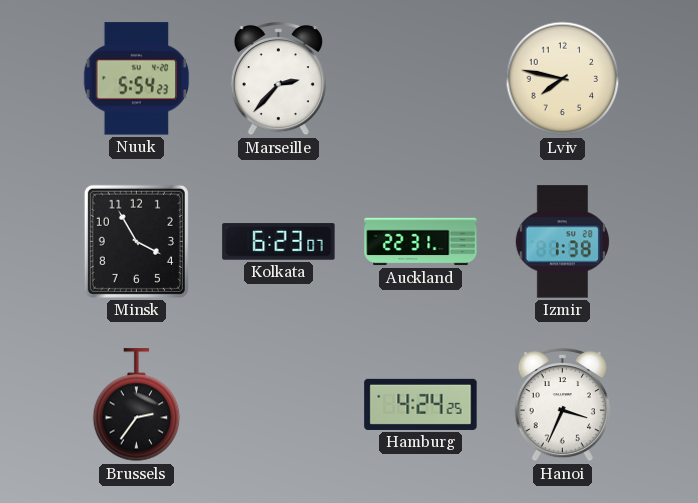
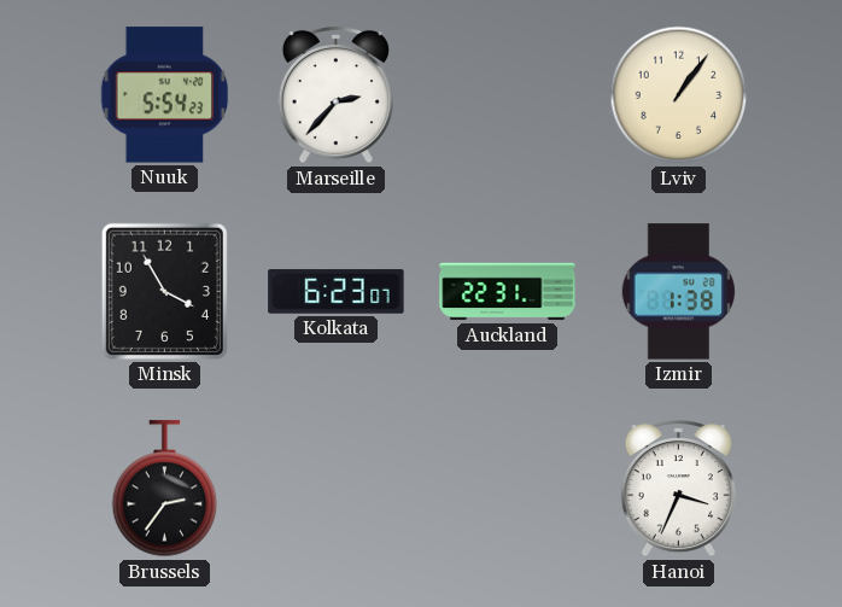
Lviv: 7:47 -> 1:06 (679, 95)
Hamburg: 4:24 -> none (421, 404)
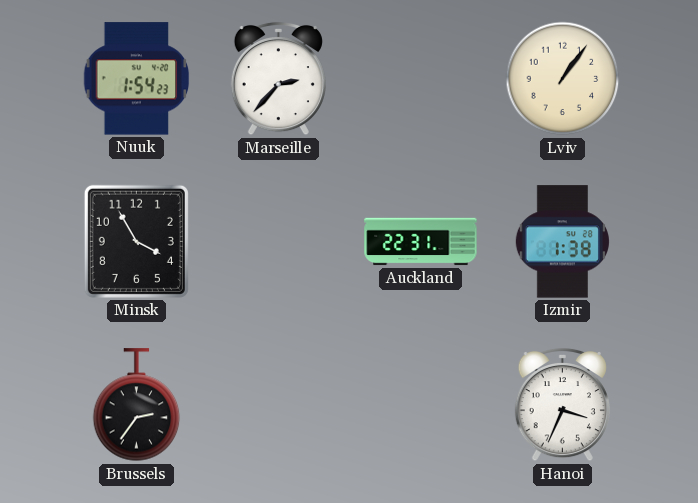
Nuuk: 5:54 -> 1:54 (137, 79)
Kolkata: 6:23 -> none (337, 292)
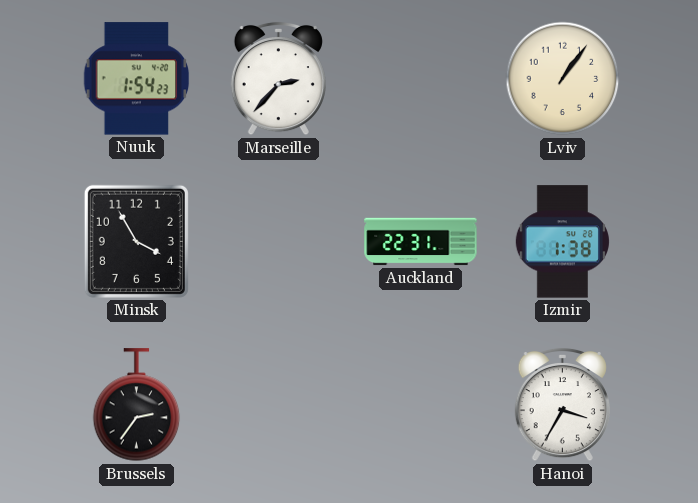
Hanoi: 3:34 -> 3:35 (562, 405)
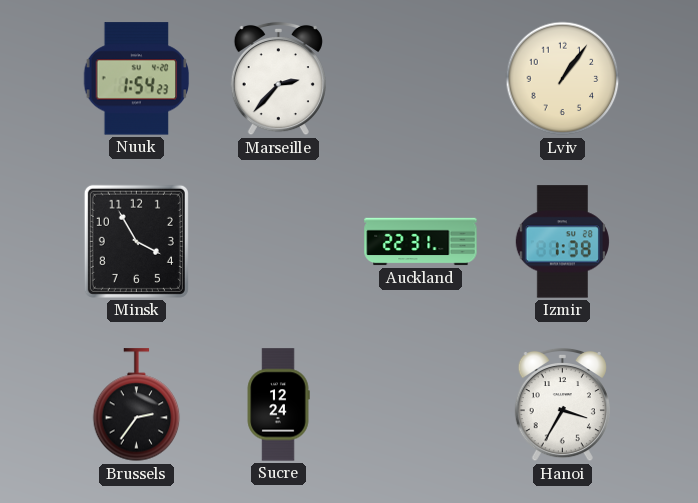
Sucre: none -> 12:24 (278, 405)
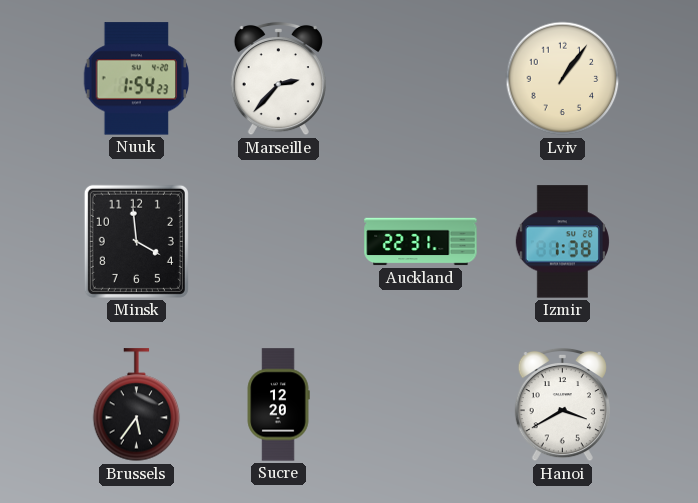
Minsk: 3:55 -> 3:59 (136, 241)
Brussels: 2:36 -> 5:36 (137, 405)
Sucre: 12:24 -> 12:20 (278, 405)
Hanoi: 3:35 -> 3:40 (562, 405)
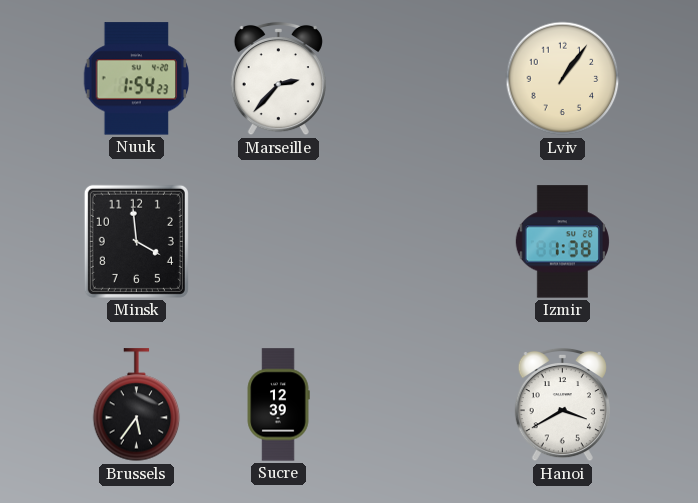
Auckland: 22:31 -> none (421, 242)
Sucre: 12:20 -> 12:39 (278, 405)
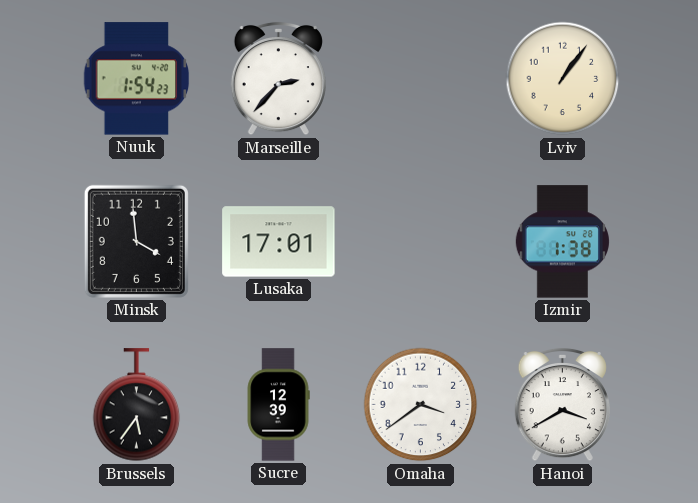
Lusaka: none -> 17:01 (279, 242)
Omaha: none -> 3:39 (421, 405)
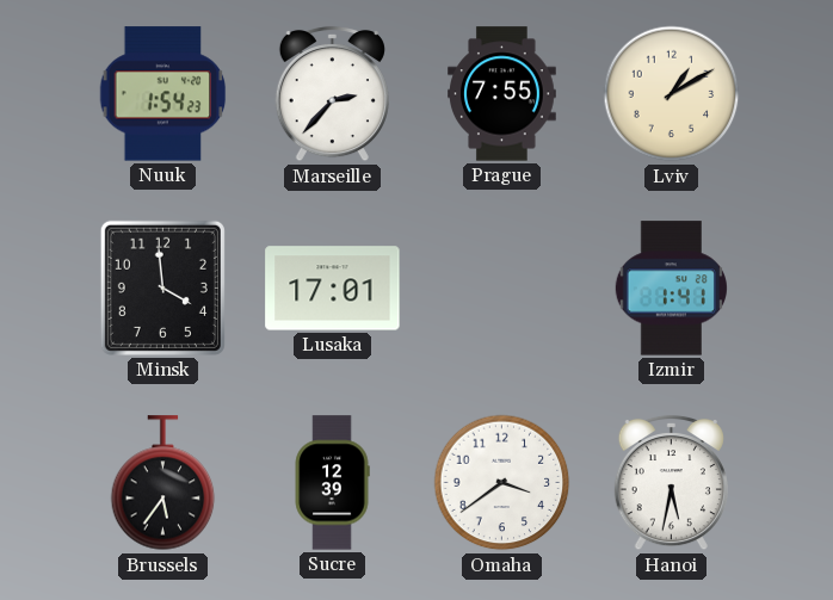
Prague: none -> 7:55 (502, 94)
Lviv: 1:06 -> 1:10 (672, 94)
Izmir: 1:38 -> 1:41 (671, 289)
Hanoi: 3:40 -> 5:32 (671, 483)
